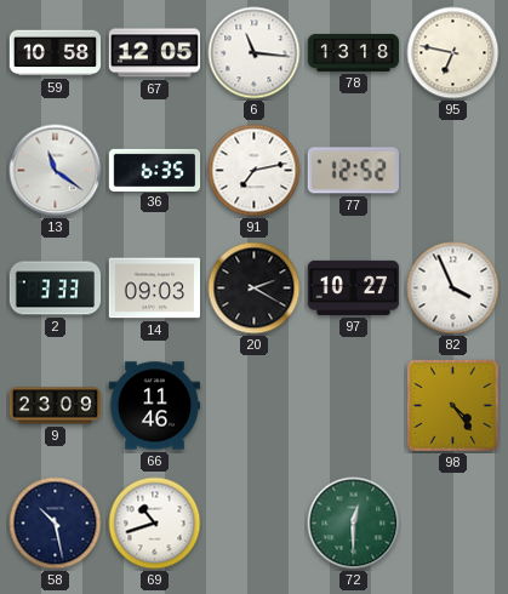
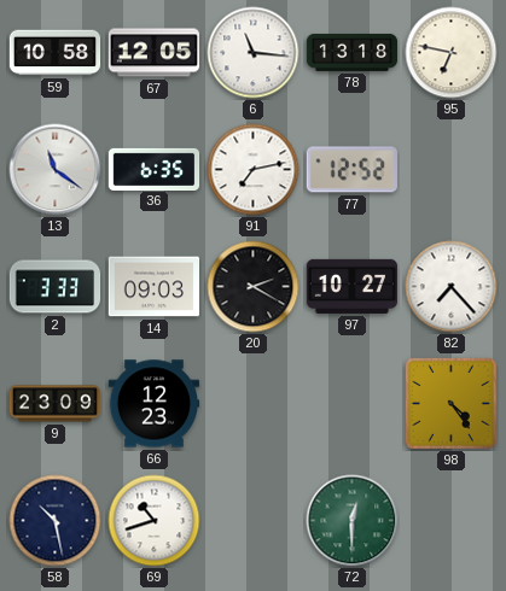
82: 3:56 -> 7:23 (452, 287)
66: 11:46 -> 12:23 (155, 404)
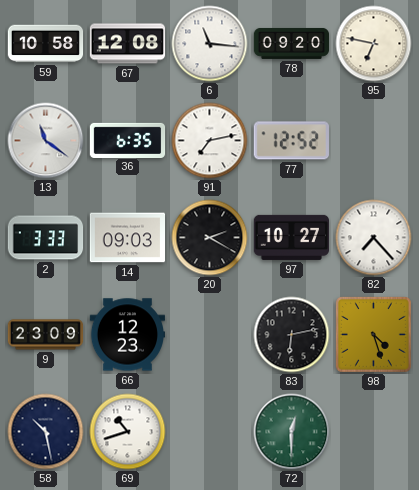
67: 12:05 -> 12:08 (128, 44)
78: 13:18 -> 09:20 (292, 43)
83: none -> 6:13 (292, 335)
98: 4:24 -> 4:27 (373, 334)
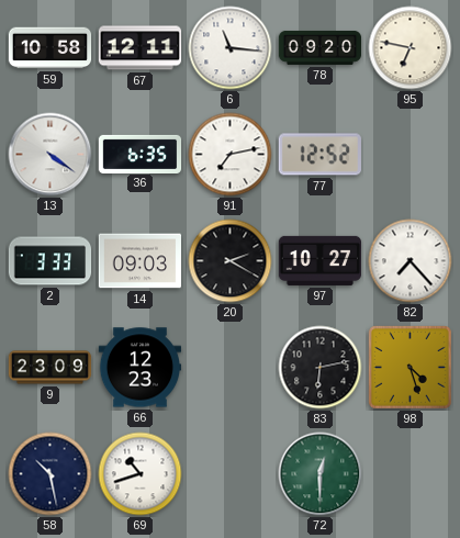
67: 12:08 -> 12:11 (141, 48)
13: 11:21 -> 4:21 (51, 155)
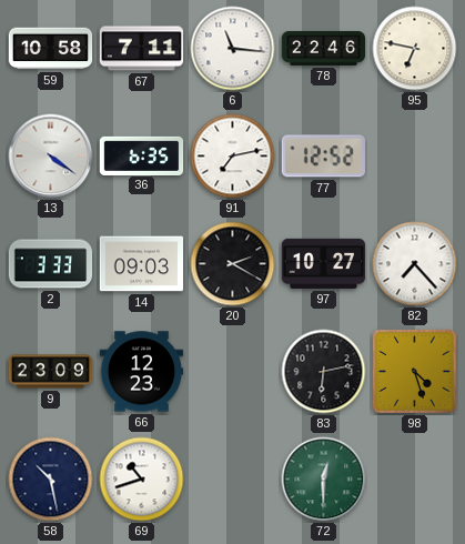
67: 12:11 -> 7:11 (142, 49)
78: 09:20 -> 22:46 (324, 48)
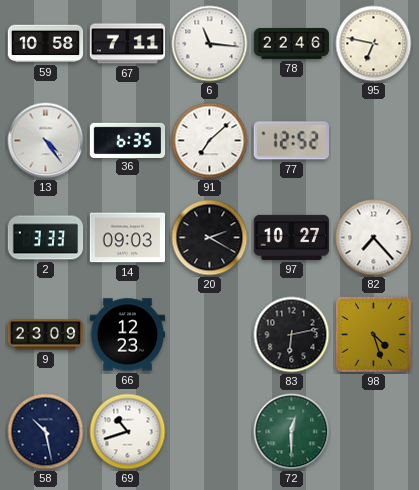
13: 4:21 -> 4:24 (46, 141)
91: 7:13 -> 7:08 (210, 141)
